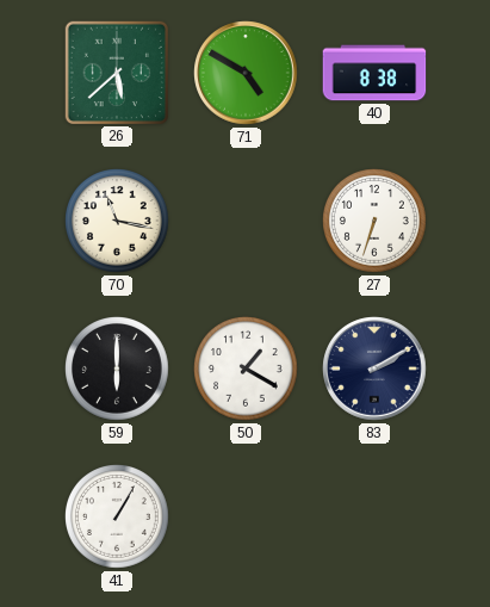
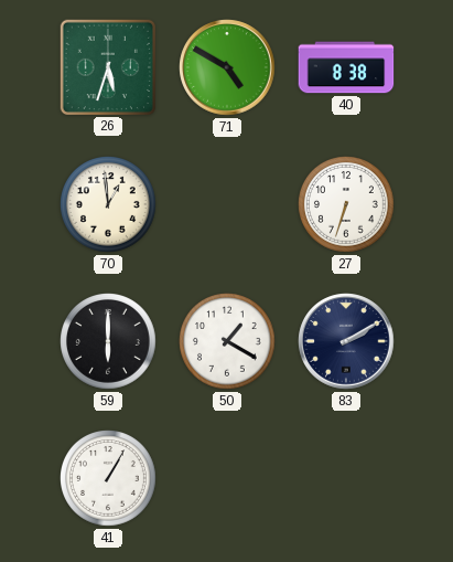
26: 5:38 -> 5:33 (107, 66)
70: 11:17 -> 12:59 (109, 205)
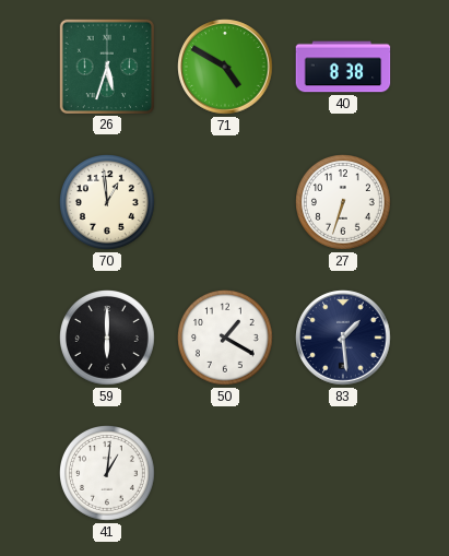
83: 2:10 -> 1:29 (343, 338)
41: 1:05 -> 1:01 (108, 474)
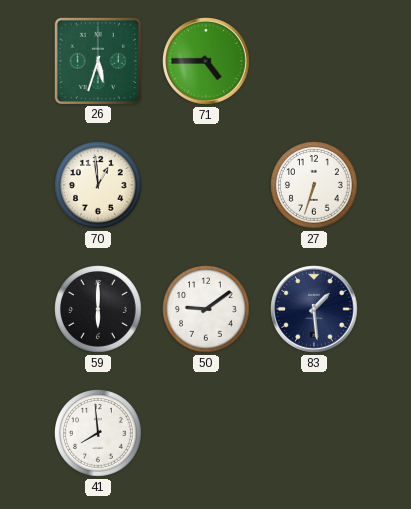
71: 4:50 -> 4:45 (206, 61)
40: 8:38 -> none (343, 67)
50: 1:20 -> 9:09 (207, 310)
41: 1:01 -> 7:59 (99, 434)
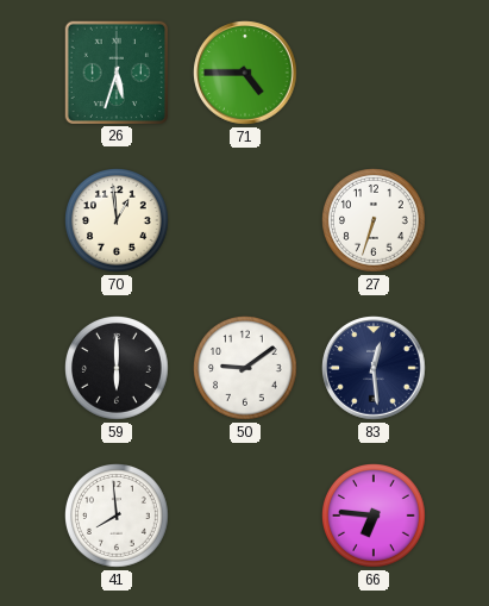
83: 1:29 -> 12:29 (374, 368)
66: none -> 6:46 (375, 517)
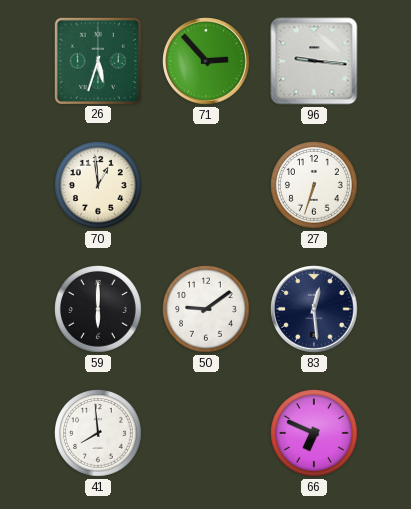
71: 4:45 -> 2:53 (206, 61)
96: none -> 9:16 (314, 61)
66: 6:46 -> 6:49 (315, 434)
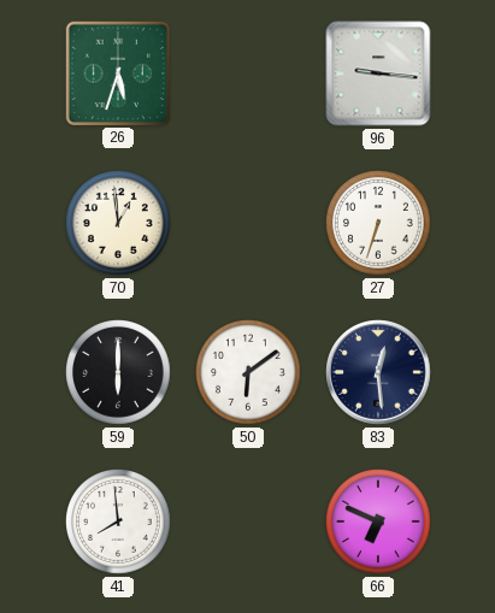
71: 2:53 -> none (206, 61)
50: 9:09 -> 6:09 (249, 373)
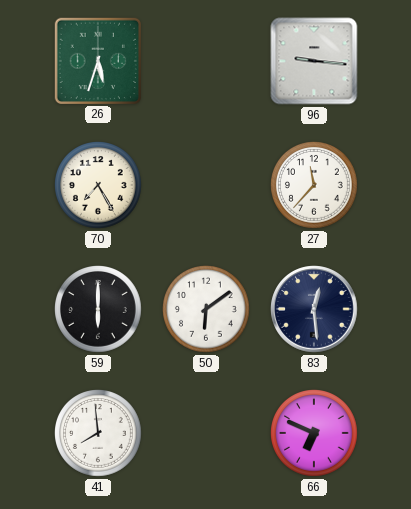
70: 12:59 -> 7:25 (99, 186)
27: 6:33 -> 11:37 (315, 186)
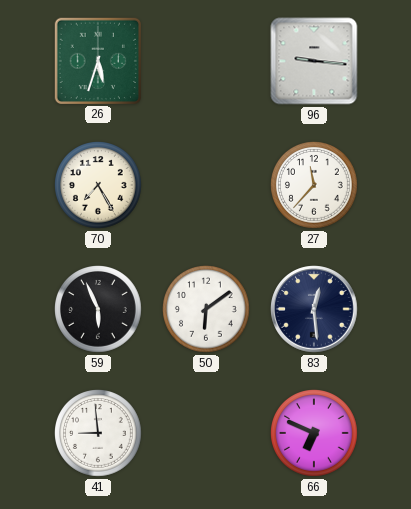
59: 6:00 -> 5:56 (99, 310)
41: 7:59 -> 8:59 (99, 434)
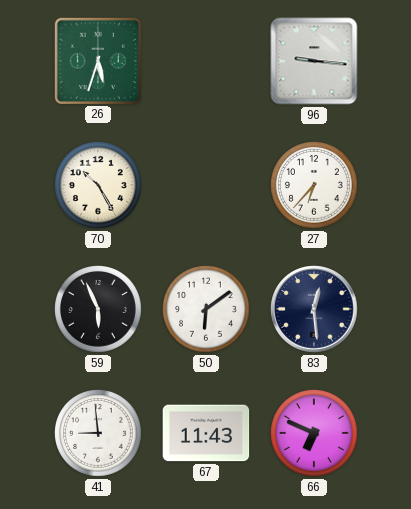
70: 7:25 -> 10:25 (99, 186)
27: 11:37 -> 6:37 (315, 186)
67: none -> 11:43 (206, 433)
